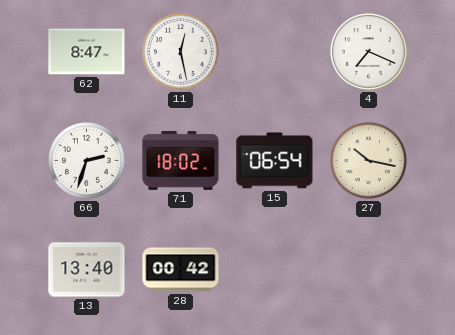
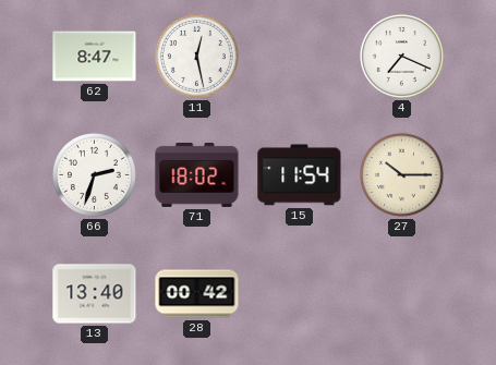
15: 06:54 -> 11:54 (300, 175)
27: 10:17 -> 10:15 (401, 174)
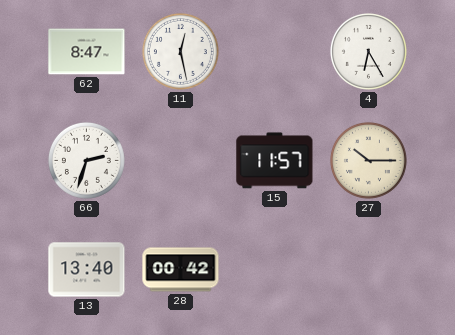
4: 7:19 -> 6:25 (368, 51)
71: 18:02 -> none (197, 174)
15: 11:54 -> 11:57 (275, 161)
